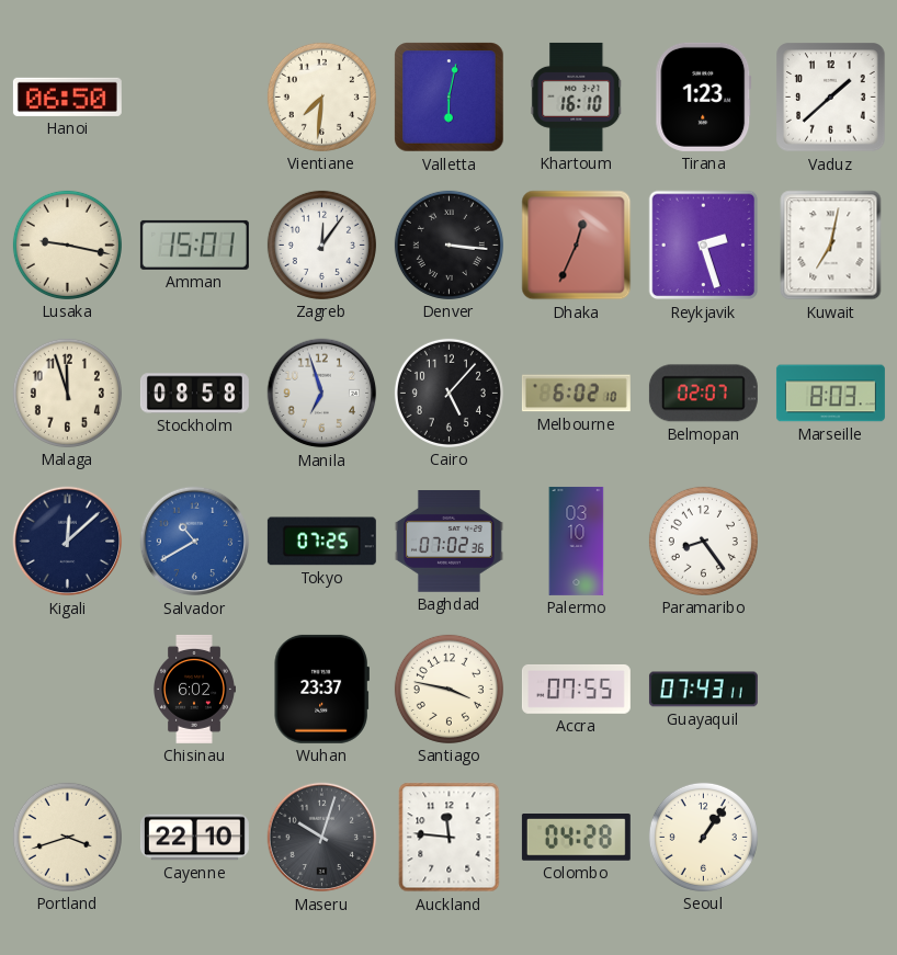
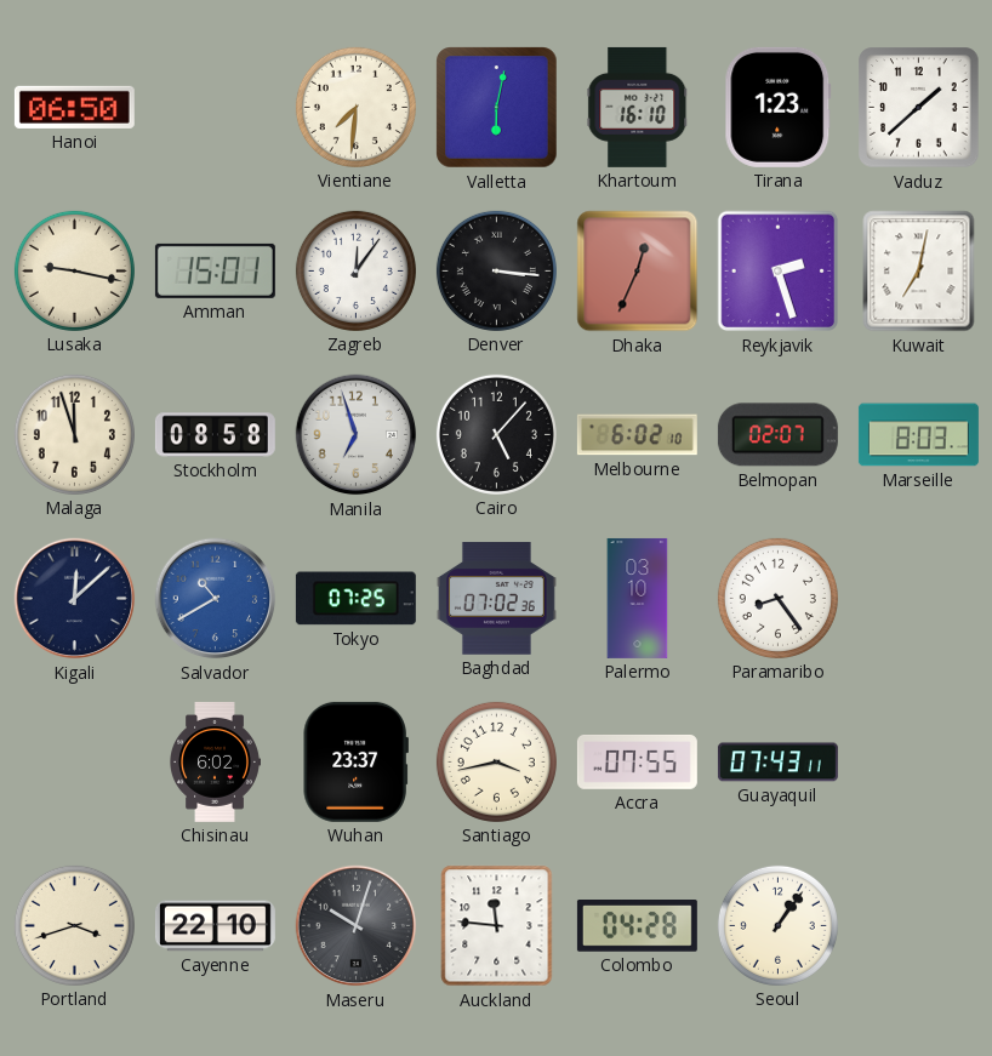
Santiago: 3:47 -> 3:43 (496, 761)
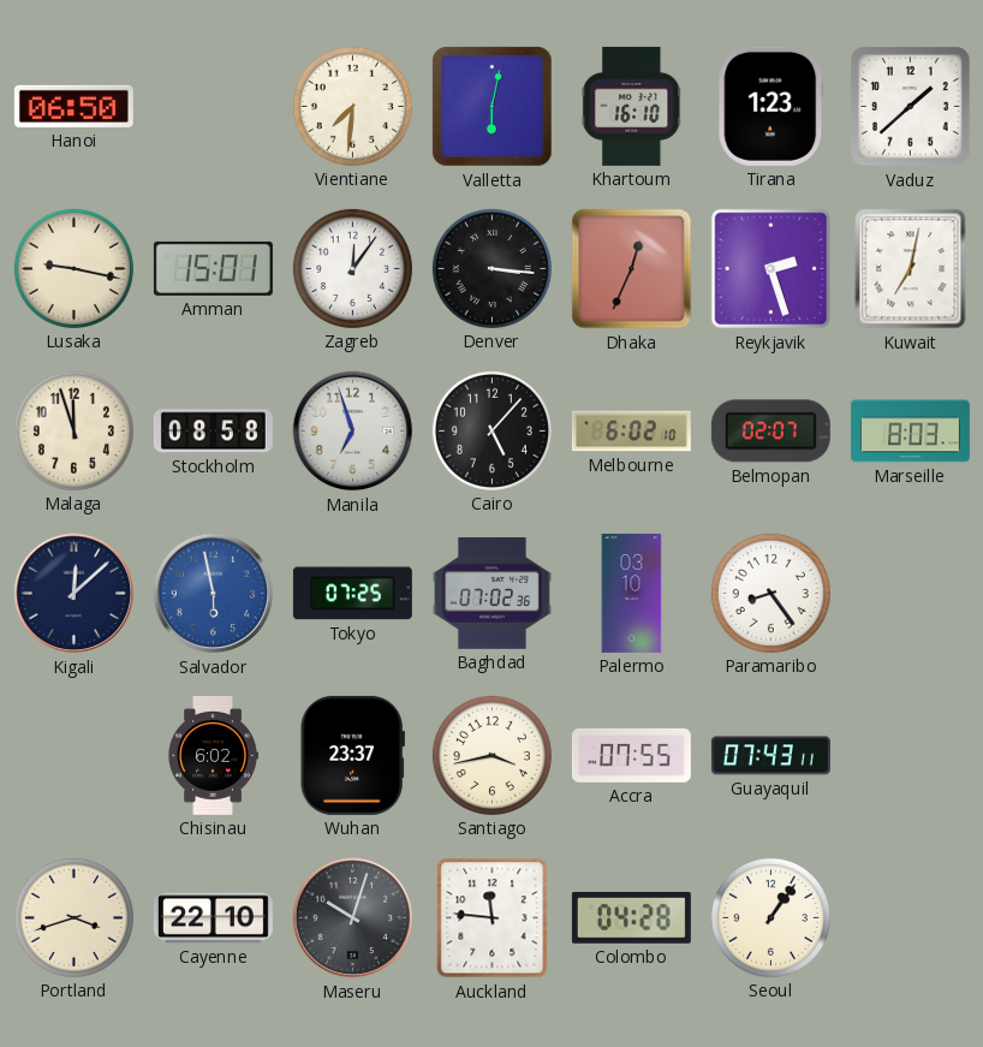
Salvador: 10:40 -> 5:58 (214, 594)
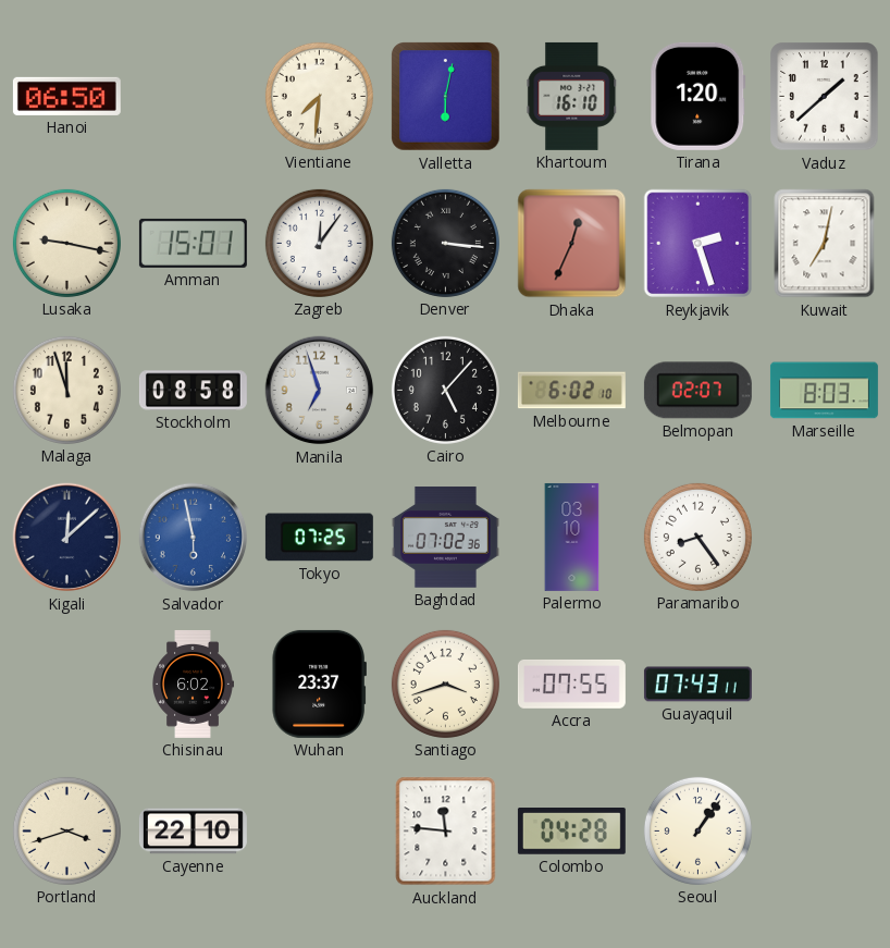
Tirana: 1:23 -> 1:20 (699, 96)
Santiago: 3:43 -> 3:42 (445, 684)
Maseru: 10:03 -> none (353, 918)
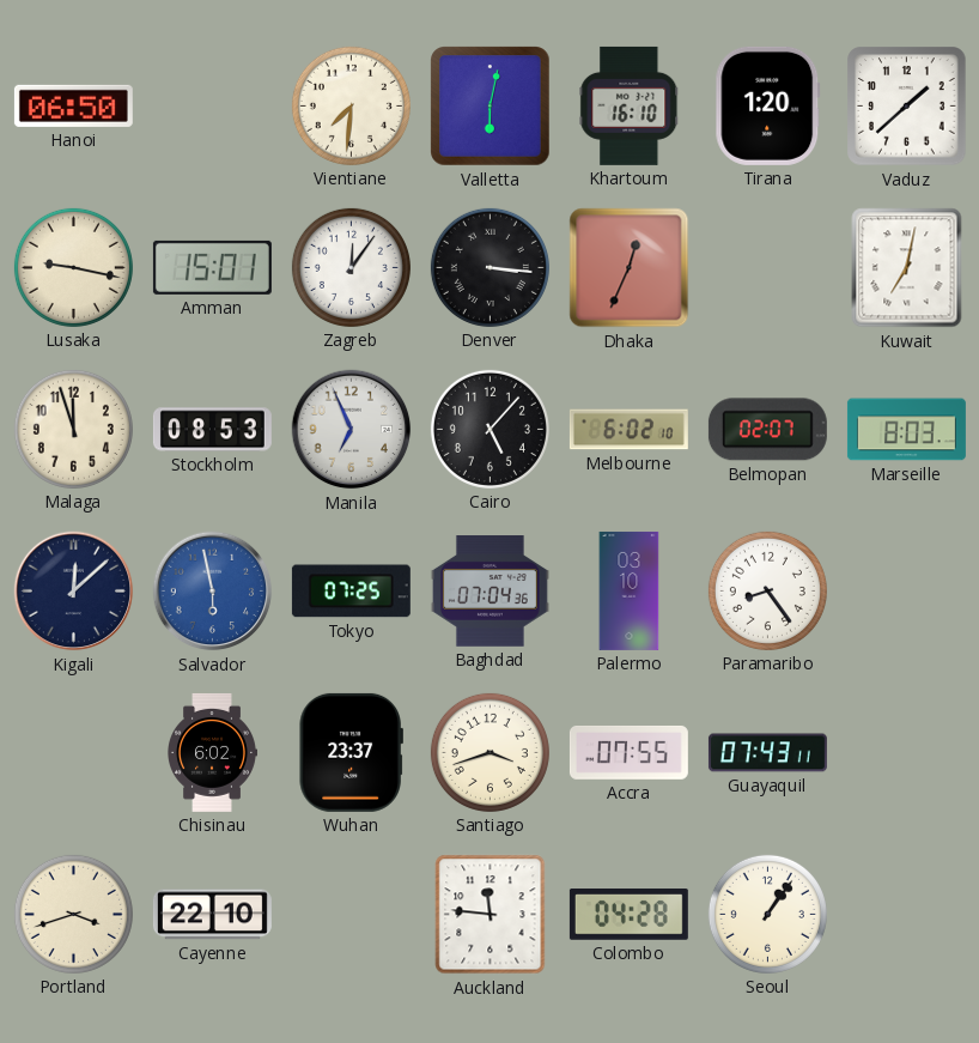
Reykjavik: 2:27 -> none (699, 244)
Stockholm: 08:58 -> 08:53 (212, 430)
Manila: 6:57 -> 6:56 (352, 430)
Baghdad: 07:02 -> 07:04 (489, 592)
